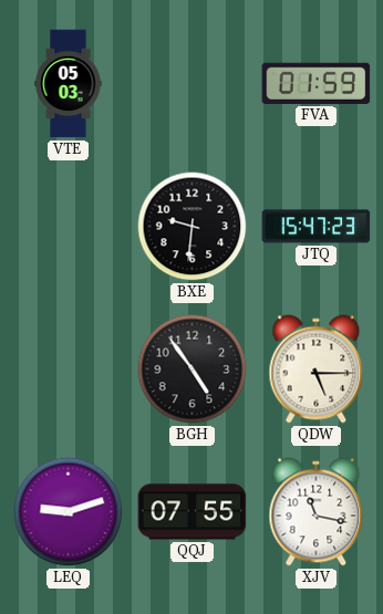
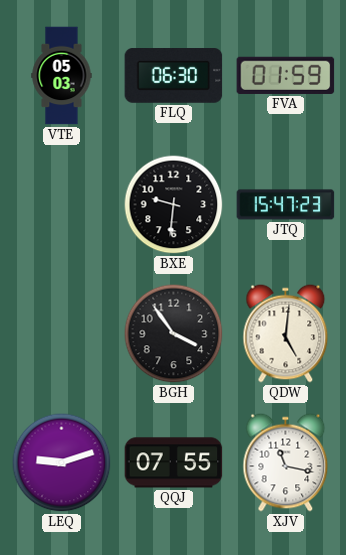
FLQ: none -> 06:30 (174, 76)
BGH: 4:54 -> 3:54 (174, 334)
QDW: 5:15 -> 5:01 (286, 334)
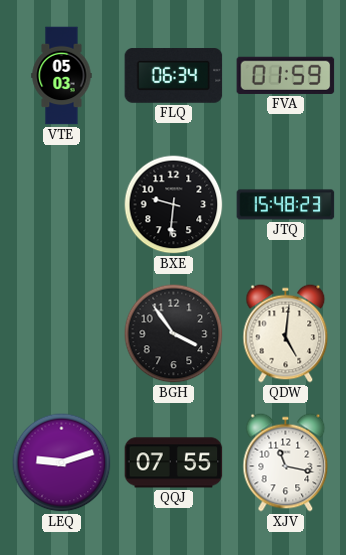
FLQ: 06:30 -> 06:34 (174, 76)
JTQ: 15:47 -> 15:48 (286, 205)
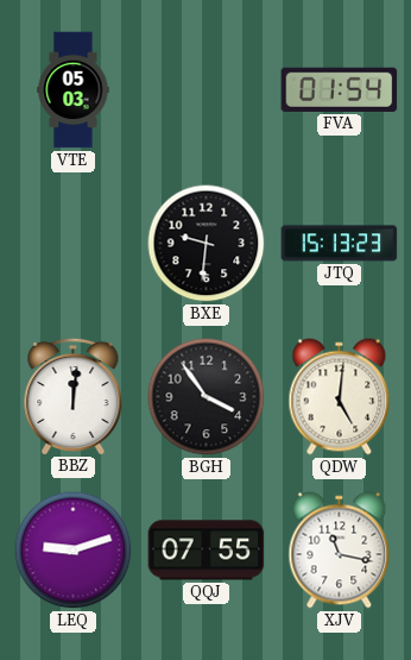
FLQ: 06:34 -> none (174, 76)
FVA: 01:59 -> 01:54 (340, 89)
JTQ: 15:48 -> 15:13 (340, 244)
BBZ: none -> 12:01 (74, 396)
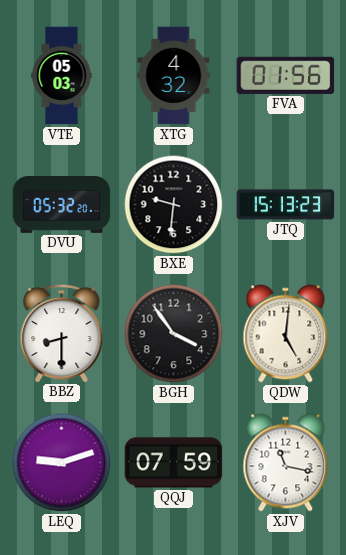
XTG: none -> 4:32 (174, 76)
FVA: 01:54 -> 01:56 (286, 75)
DVU: none -> 05:32 (62, 205)
BBZ: 12:01 -> 8:30 (62, 333)
QQJ: 07:55 -> 07:59 (174, 463)
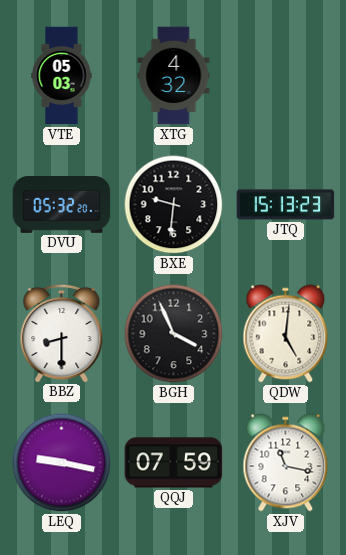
FVA: 01:56 -> none (286, 75)
BGH: 3:54 -> 3:56 (174, 334)
LEQ: 9:12 -> 9:17 (62, 463)
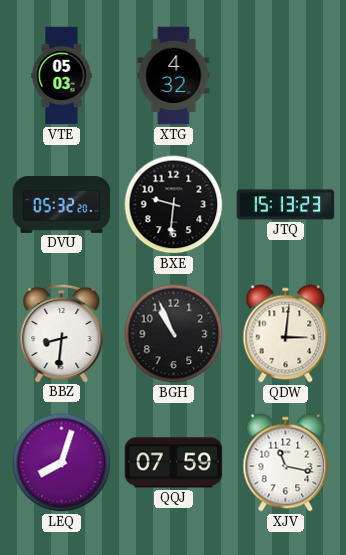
BBZ: 8:30 -> 8:31 (62, 333)
BGH: 3:56 -> 10:56 (174, 334)
QDW: 5:01 -> 3:01 (286, 334)
LEQ: 9:17 -> 8:03 (62, 463)
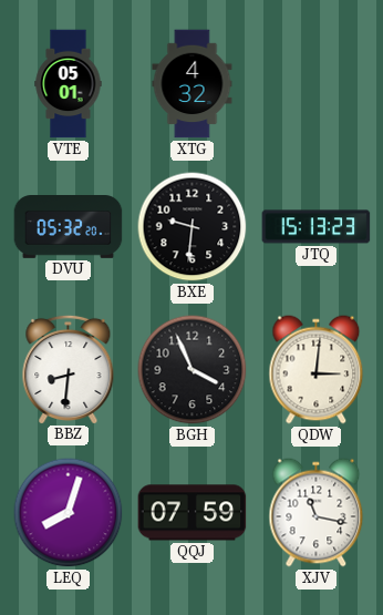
VTE: 05:03 -> 05:01 (69, 84)
BGH: 10:56 -> 3:56 (193, 370)
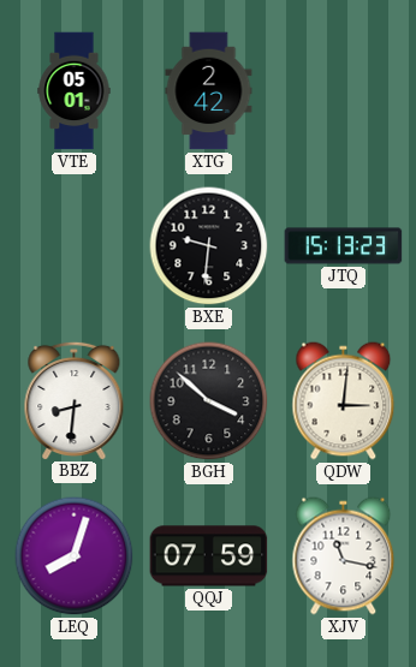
XTG: 4:32 -> 2:42 (209, 91)
DVU: 05:32 -> none (69, 227)
BGH: 3:56 -> 3:52 (209, 401)
